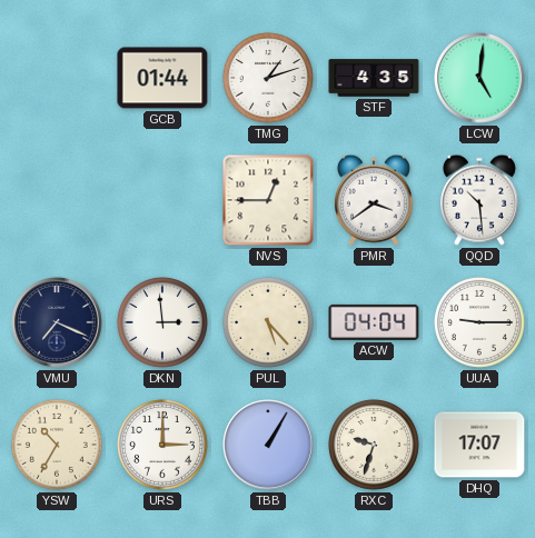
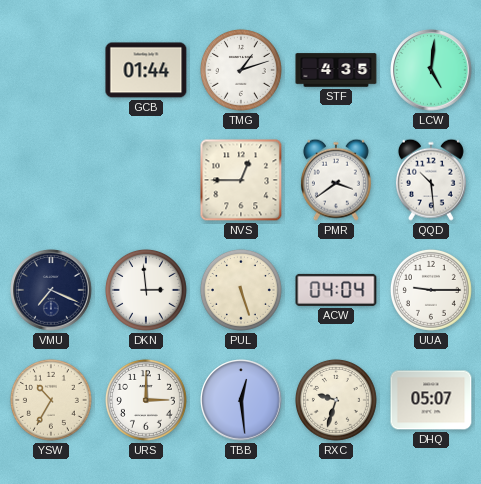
PUL: 5:23 -> 5:27 (241, 290)
TBB: 1:05 -> 12:29 (241, 400)
DHQ: 17:07 -> 05:07 (431, 400)
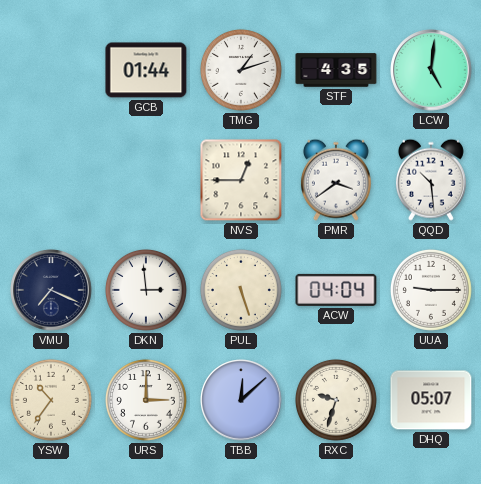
YSW: 10:35 -> 10:36 (51, 400)
TBB: 12:29 -> 12:08 (241, 400)
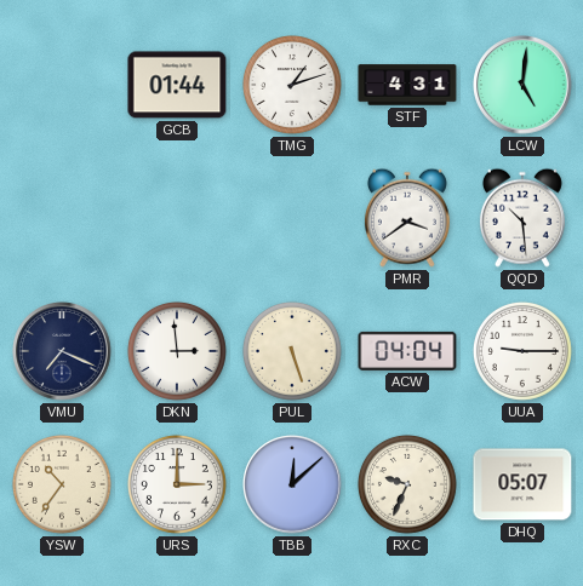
STF: 4:35 -> 4:31 (407, 85)
NVS: 12:45 -> none (241, 180)
RXC: 9:33 -> 9:34 (407, 484)
